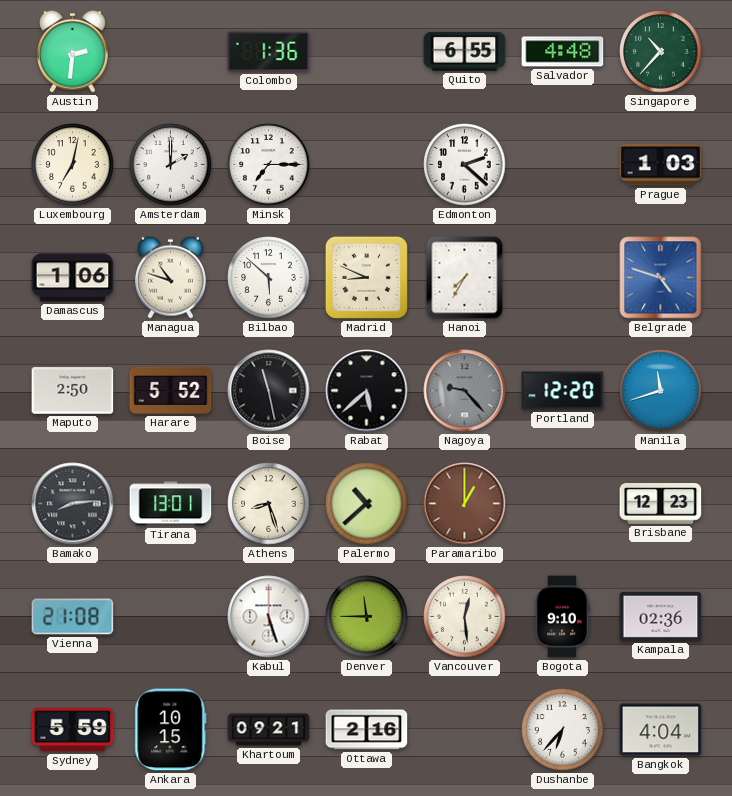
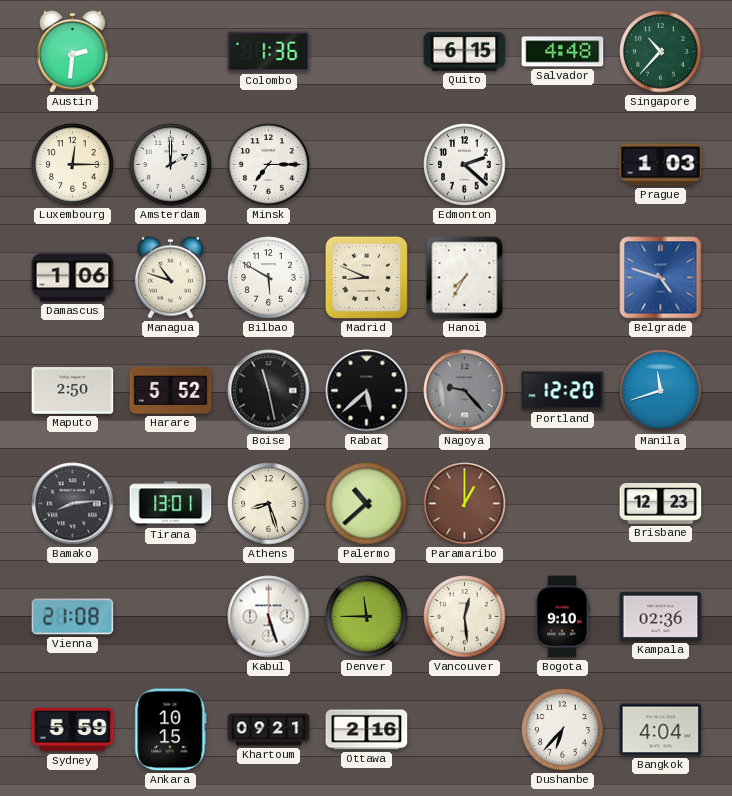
Quito: 6:55 -> 6:15 (465, 51)
Luxembourg: 7:02 -> 12:15 (73, 165)
Bilbao: 5:52 -> 5:50 (269, 278)
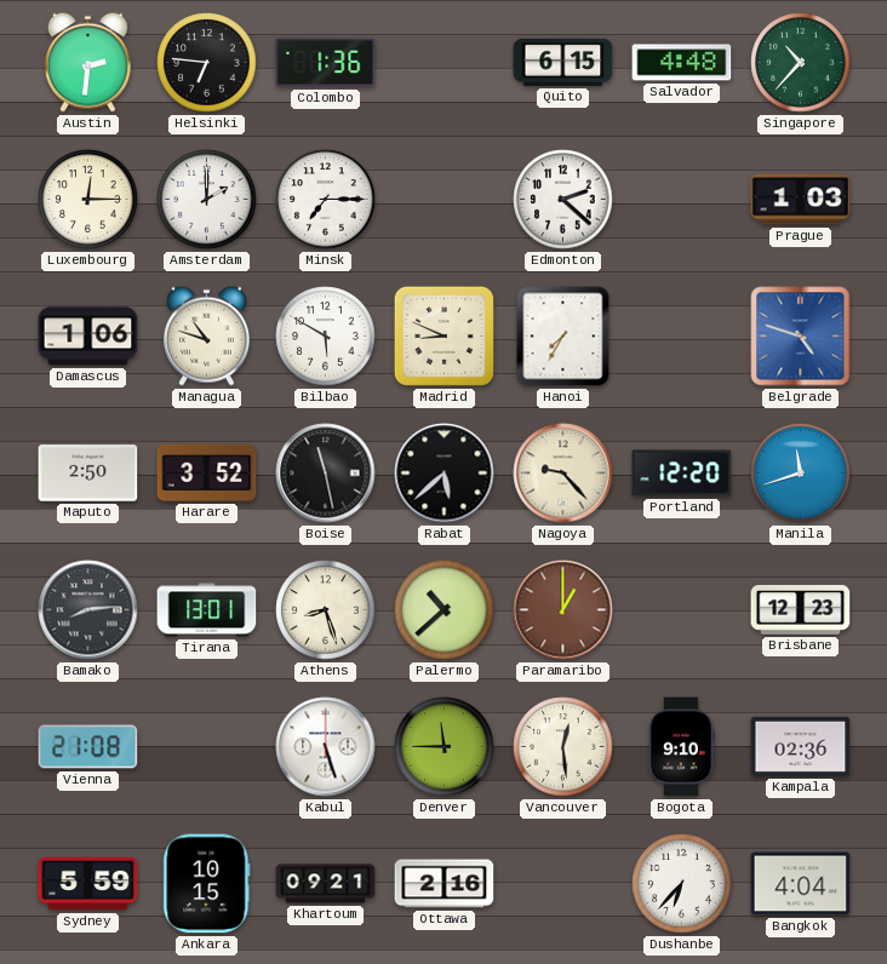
Helsinki: none -> 6:46 (207, 63)
Harare: 5:52 -> 3:52 (207, 472)
Nagoya dial: grey -> cream (563, 474)
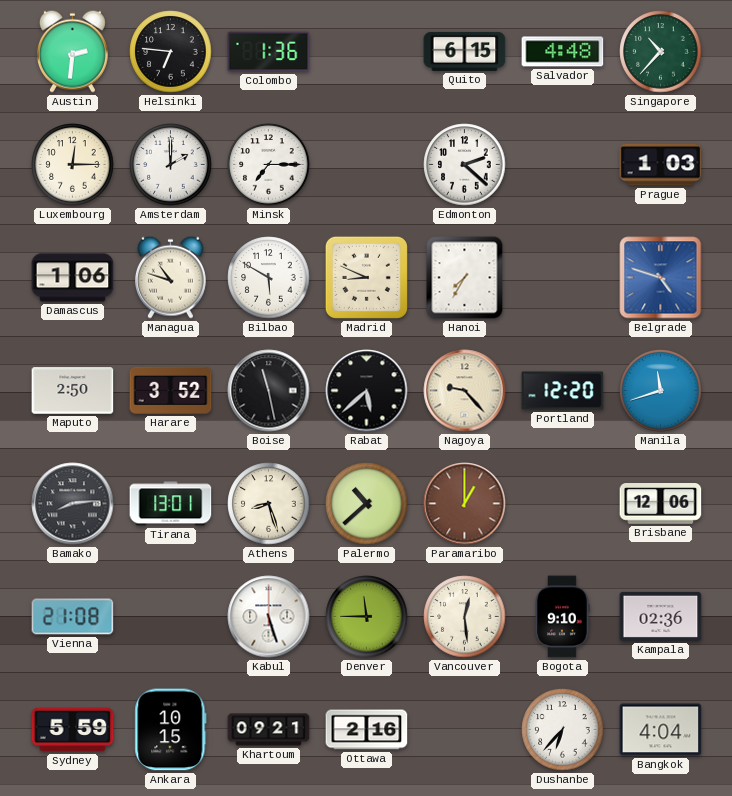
Brisbane: 12:23 -> 12:06 (661, 504)
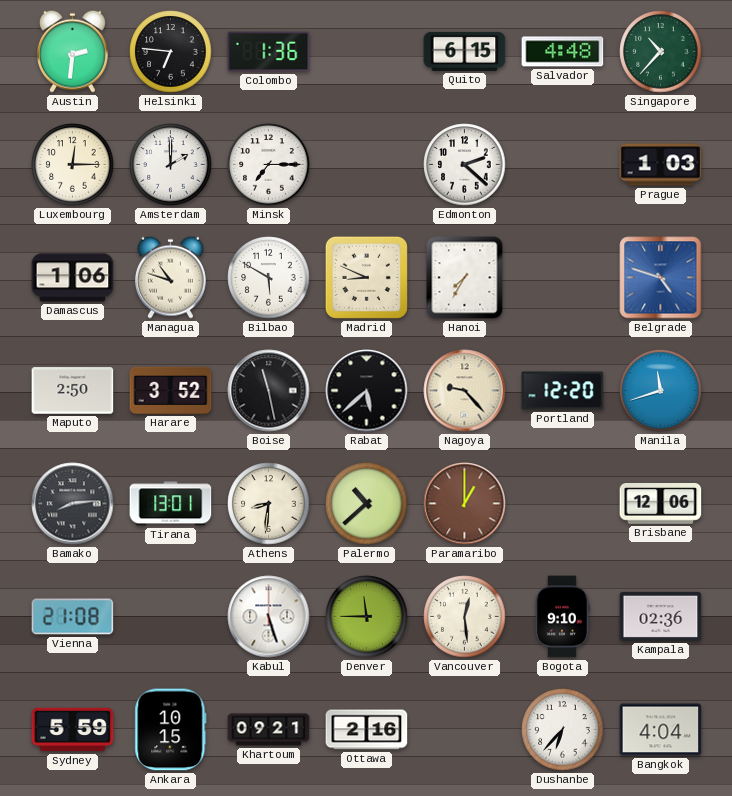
Athens: 8:27 -> 8:31 (269, 504)
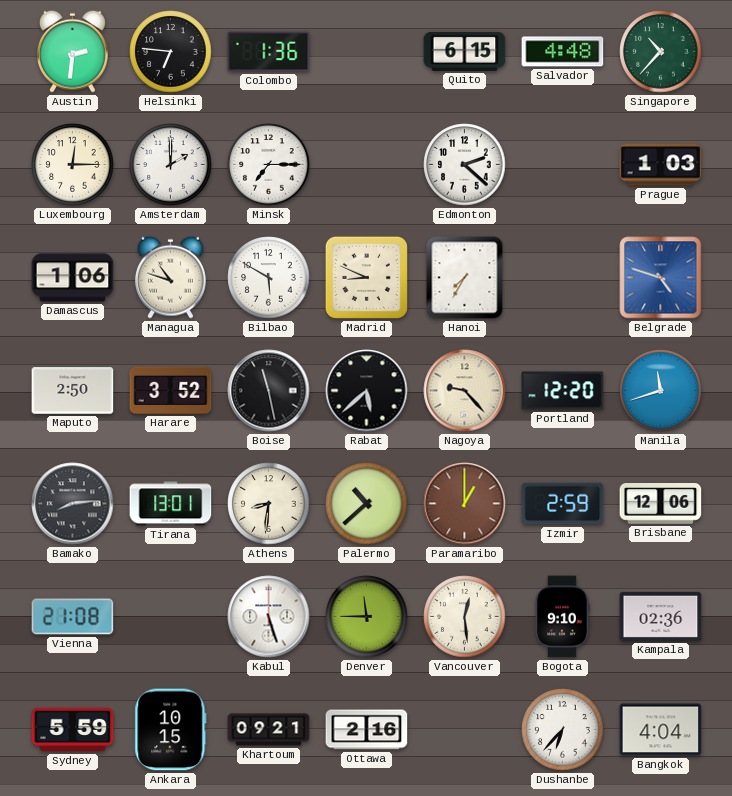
Izmir: none -> 2:59 (563, 504)
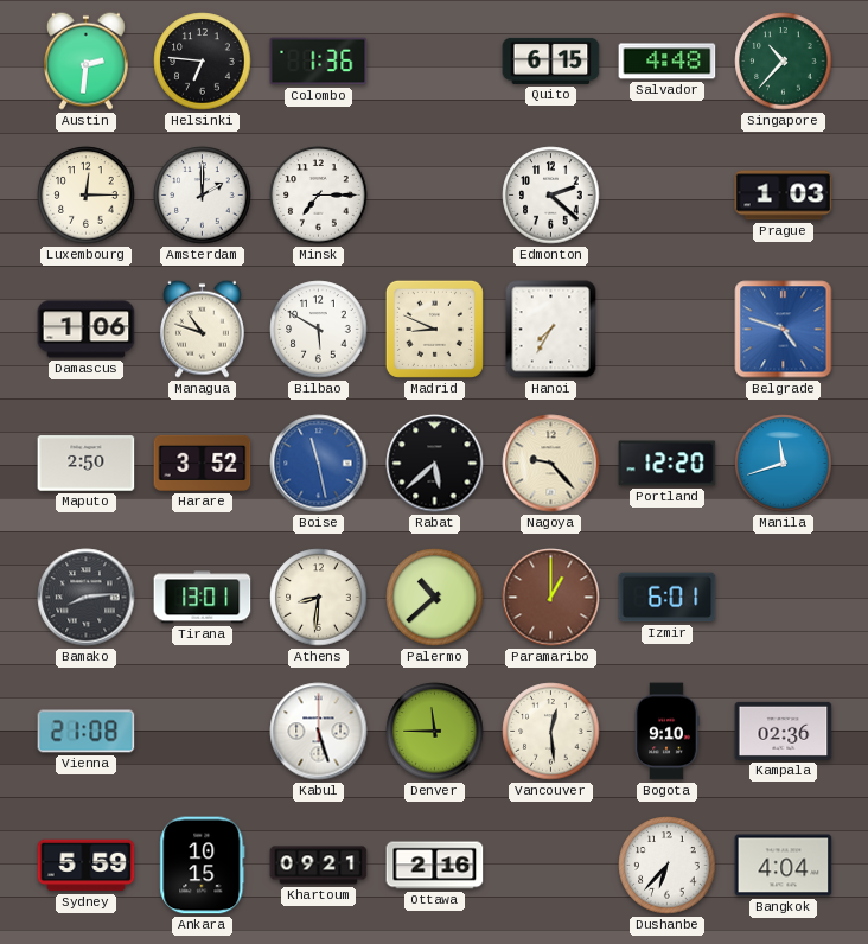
Boise dial: black -> blue (319, 464)
Izmir: 2:59 -> 6:01 (668, 598)
Brisbane: 12:06 -> none (661, 504)
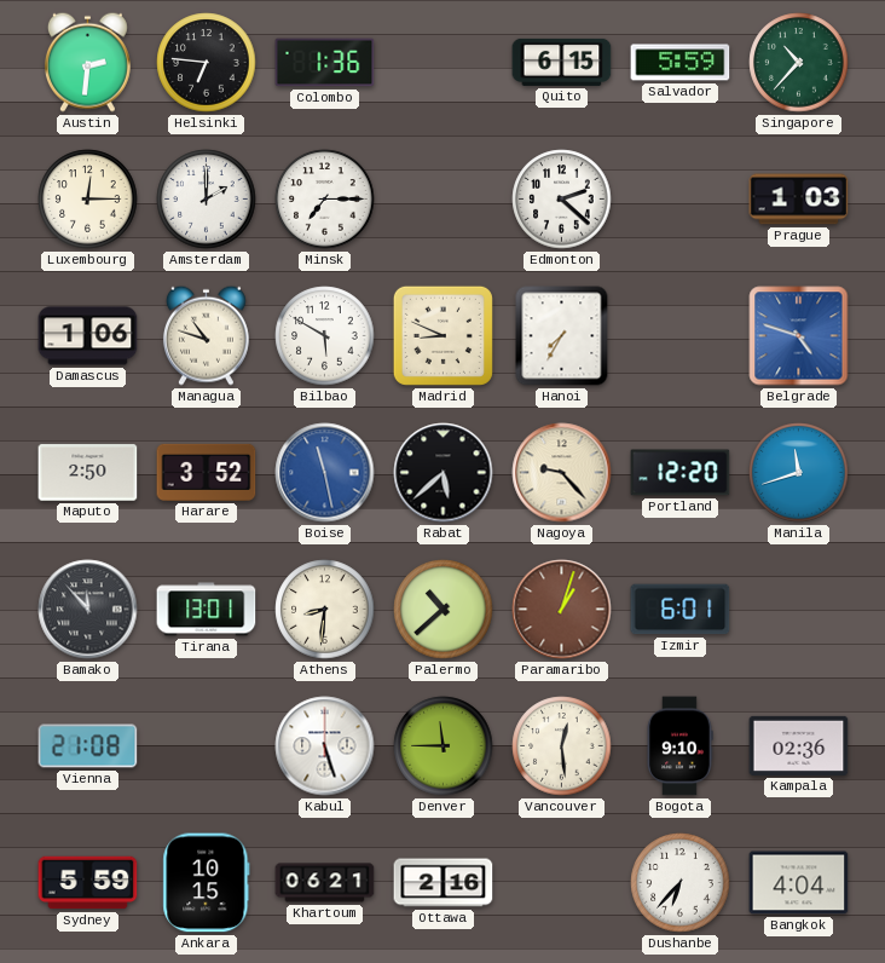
Salvador: 4:48 -> 5:59 (681, 63)
Bamako: 8:14 -> 11:53 (88, 610)
Paramaribo: 1:00 -> 1:03 (562, 610)
Khartoum: 09:21 -> 06:21 (325, 883)
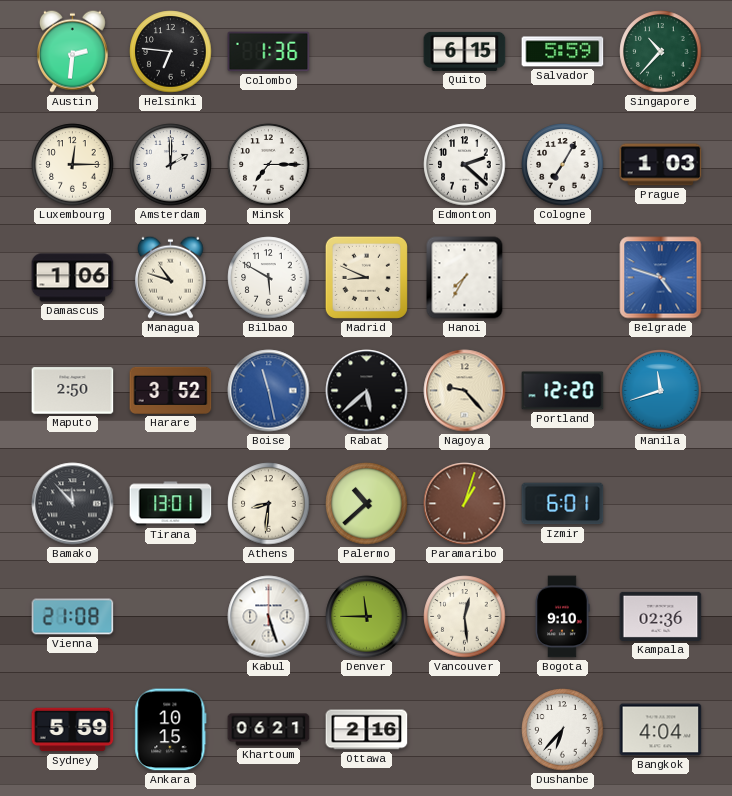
Cologne: none -> 7:05 (563, 165)
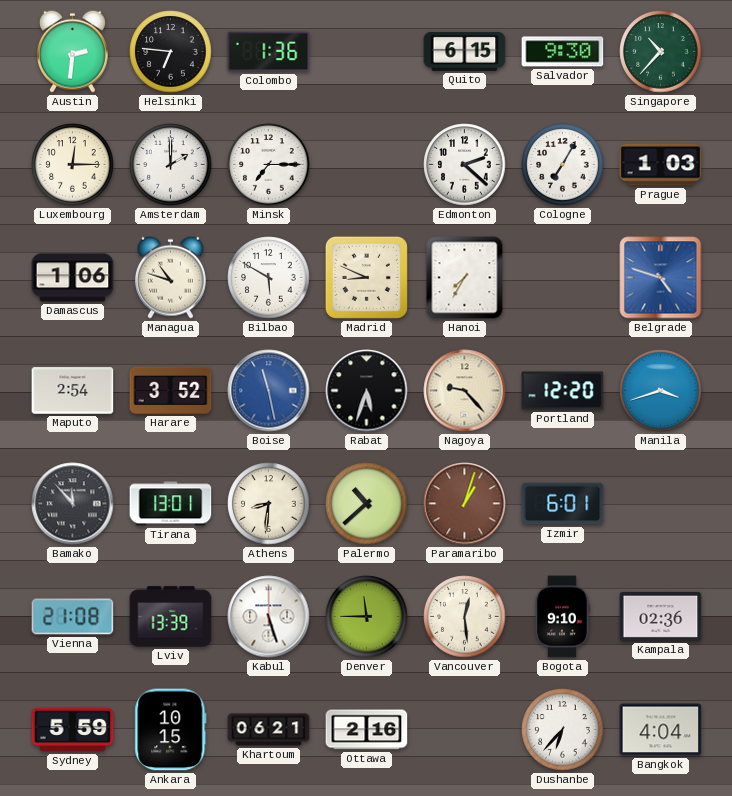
Salvador: 5:59 -> 9:30 (563, 52)
Maputo: 2:50 -> 2:54 (73, 391)
Rabat: 5:38 -> 5:33 (367, 391)
Manila: 11:42 -> 3:42 (661, 391)
Lviv: none -> 13:39 (171, 617)
